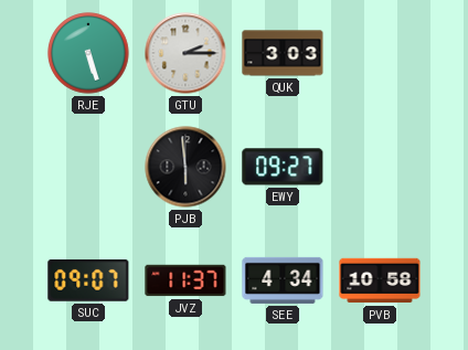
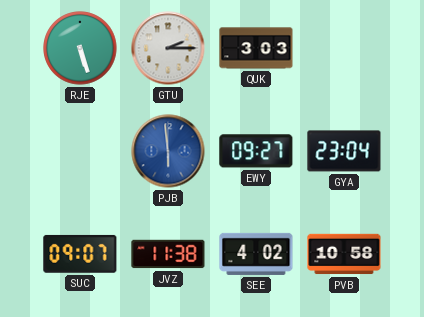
PJB dial: black -> blue (168, 151)
GYA: none -> 23:04 (344, 151)
JVZ: 11:37 -> 11:38 (168, 254)
SEE: 4:34 -> 4:02 (256, 254)
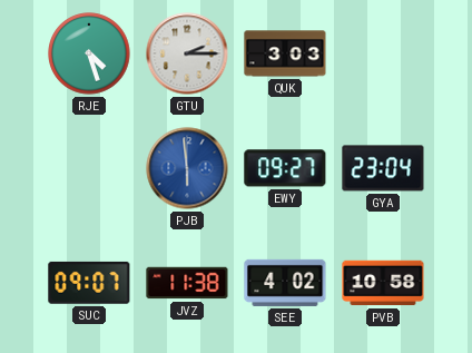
RJE: 5:27 -> 4:27 (89, 53)
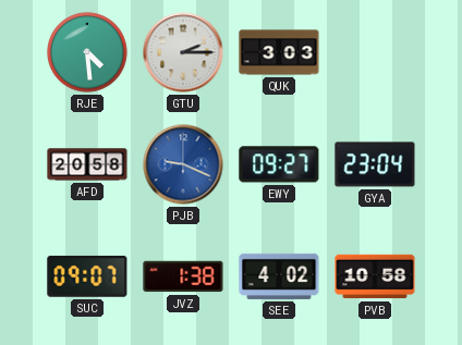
RJE: 4:27 -> 4:29 (87, 52)
AFD: none -> 20:58 (87, 164)
PJB: 5:59 -> 9:19 (183, 164)
JVZ: 11:38 -> 1:38 (183, 276)
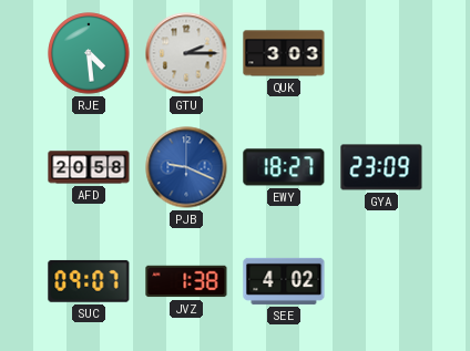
EWY: 09:27 -> 18:27 (284, 167)
GYA: 23:04 -> 23:09 (381, 167)
PVB: 10:58 -> none (375, 276)
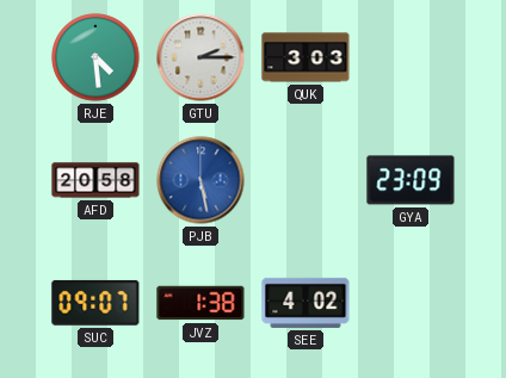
PJB: 9:19 -> 5:28 (200, 180)
EWY: 18:27 -> none (284, 167)
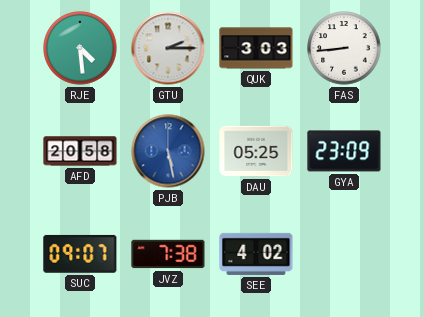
FAS: none -> 8:44 (344, 48)
DAU: none -> 05:25 (256, 151)
JVZ: 1:38 -> 7:38 (168, 254)
